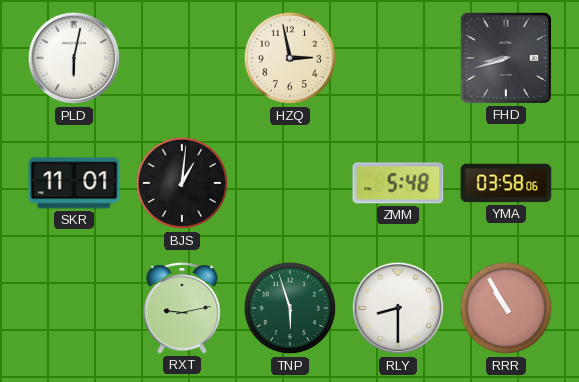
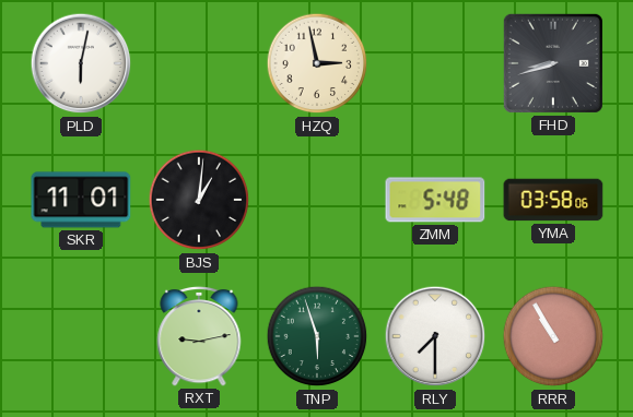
RLY: 8:30 -> 7:30 (435, 336)
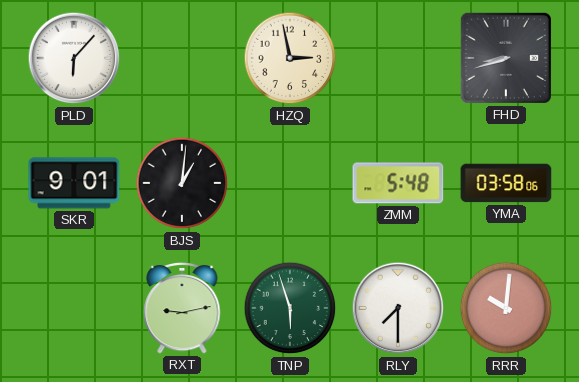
PLD: 6:02 -> 6:07 (74, 58)
SKR: 11:01 -> 9:01 (74, 183)
RRR: 10:55 -> 10:01 (506, 308)
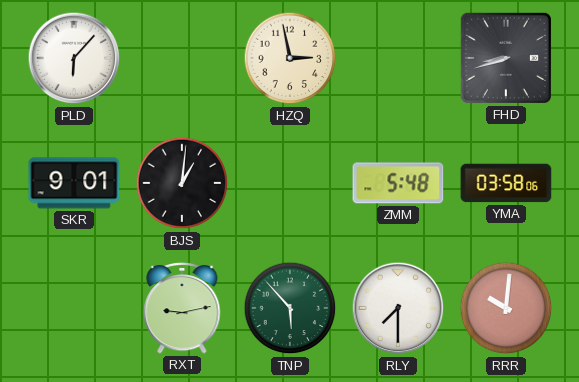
TNP: 5:57 -> 5:53 (290, 308)
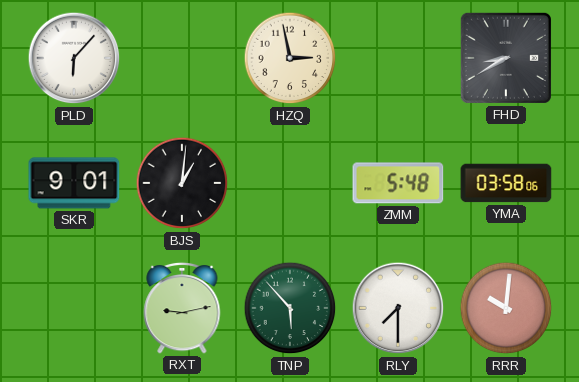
FHD: 8:42 -> 8:40 (506, 58)
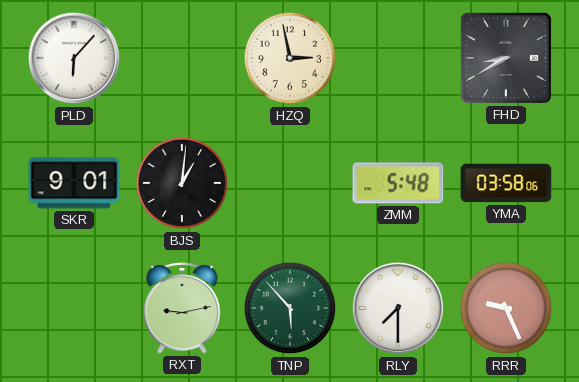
RRR: 10:01 -> 9:26 (506, 308)
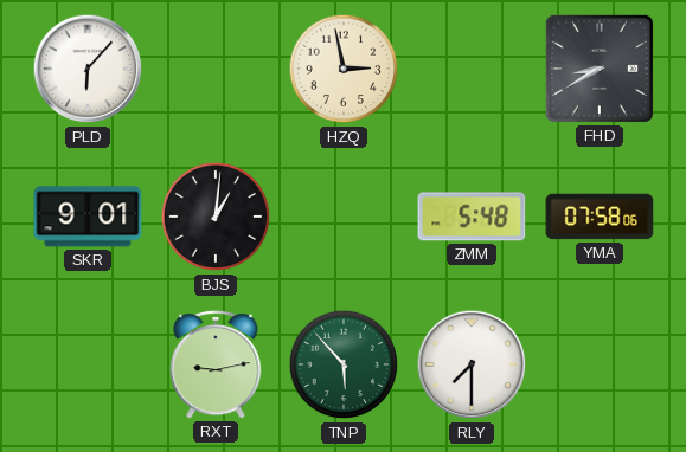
YMA: 03:58 -> 07:58 (600, 217)
RRR: 9:26 -> none (506, 308)
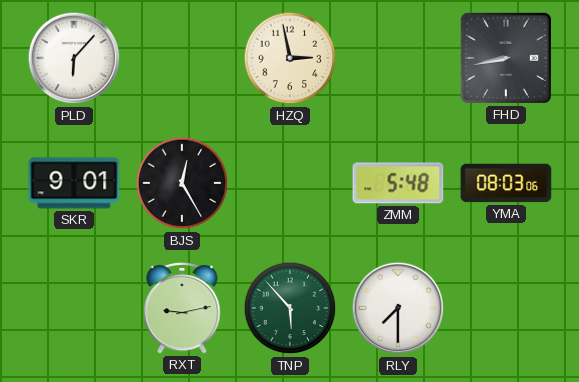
FHD: 8:40 -> 8:43 (506, 58)
BJS: 1:01 -> 12:25 (182, 183)
YMA: 07:58 -> 08:03 (506, 183)
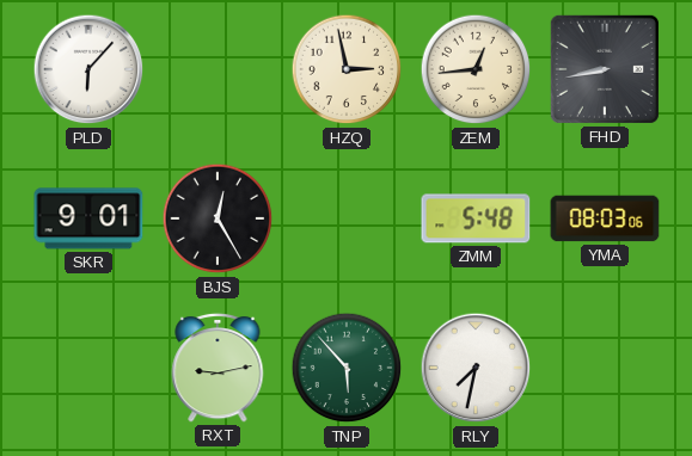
ZEM: none -> 12:44 (476, 69)
RLY: 7:30 -> 7:32 (476, 368)
